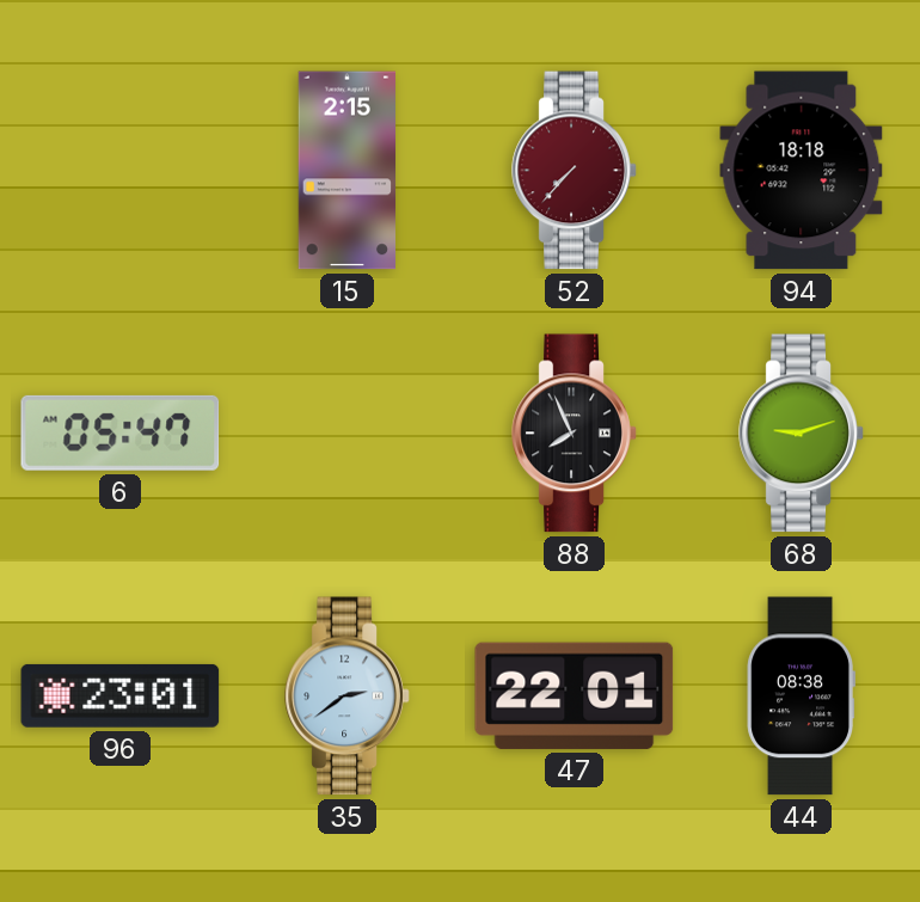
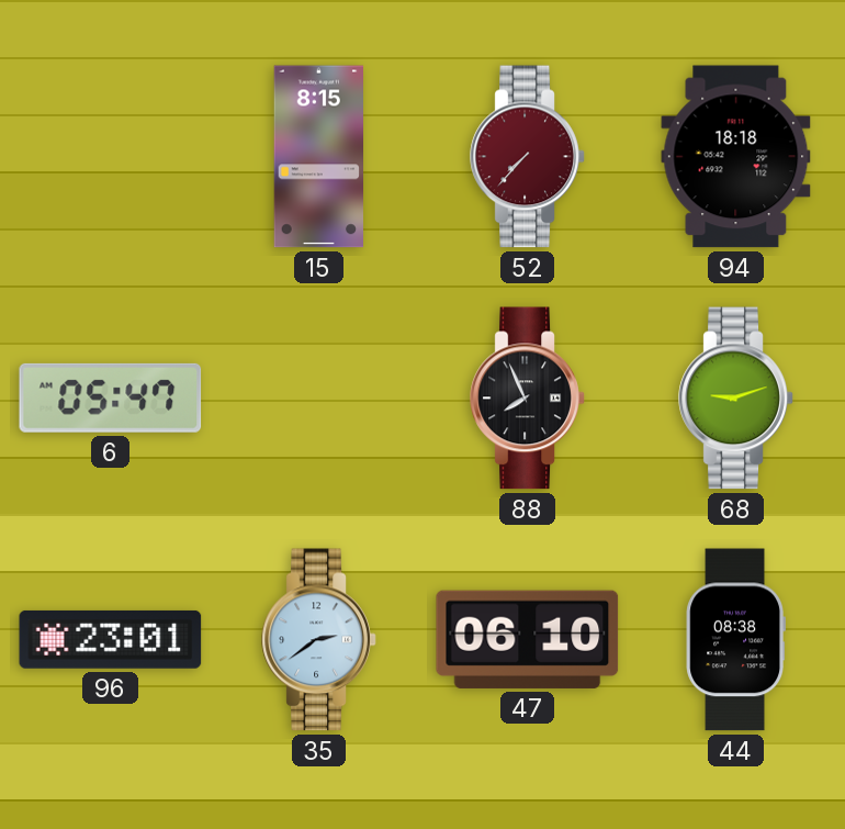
15: 2:15 -> 8:15 (319, 157)
47: 22:01 -> 06:10 (528, 639)
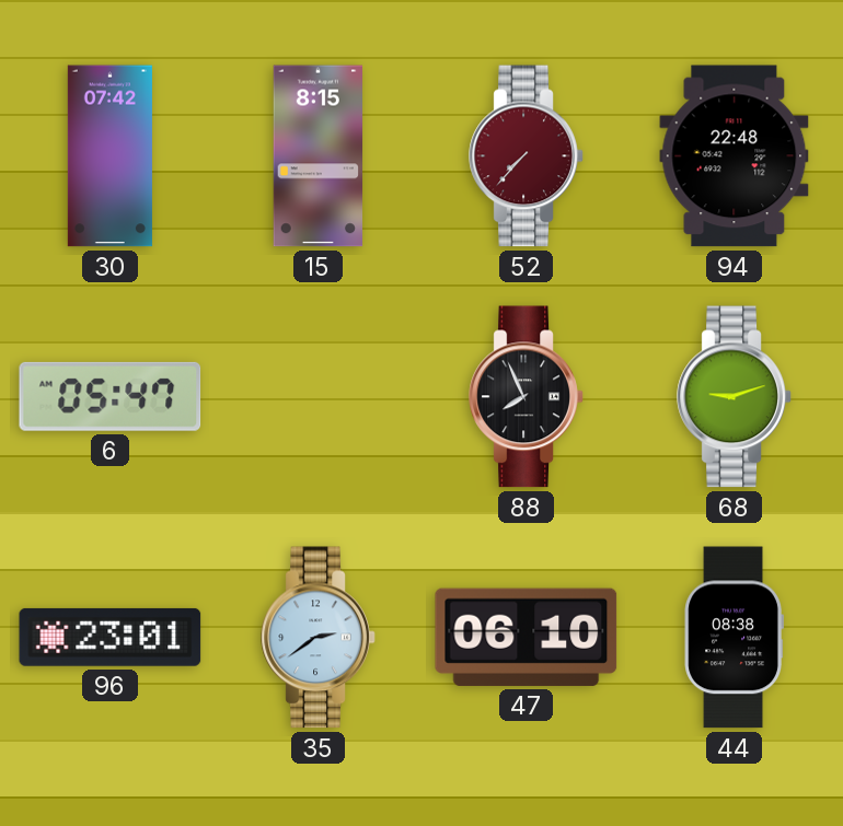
30: none -> 07:42 (109, 156)
94: 18:18 -> 22:48 (735, 156)
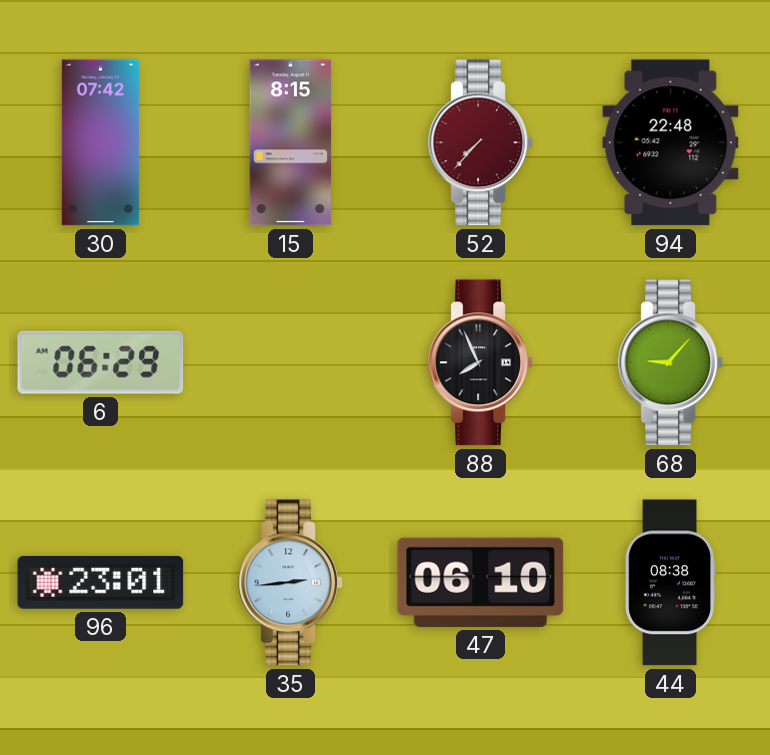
6: 05:47 -> 06:29 (101, 362)
68: 9:12 -> 9:07 (671, 363)
35: 2:39 -> 2:44 (291, 583)
